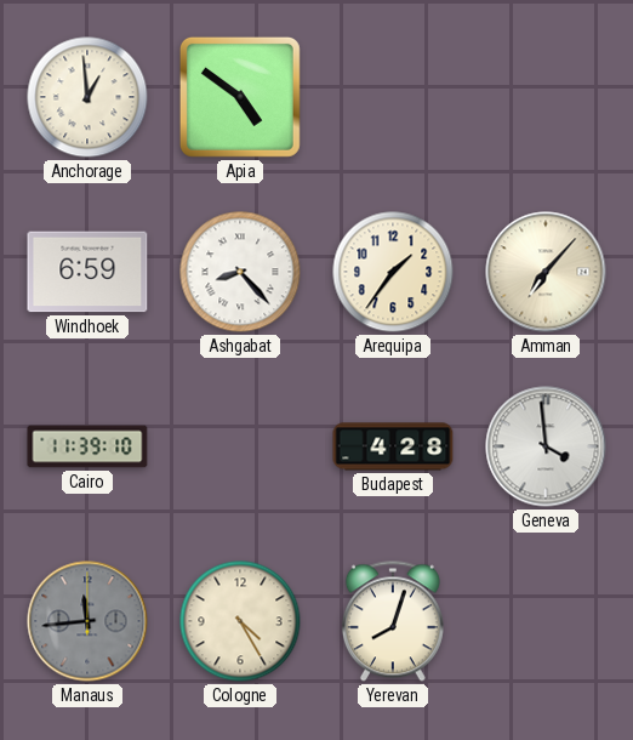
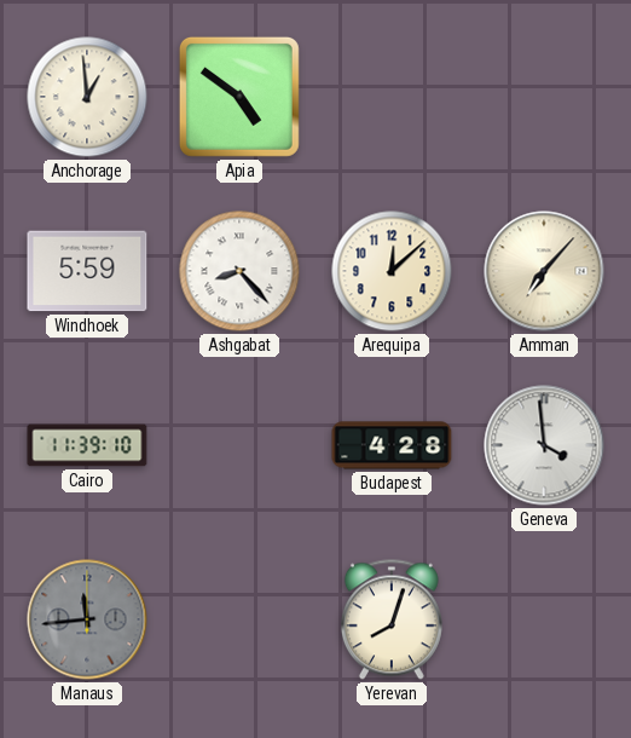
Windhoek: 6:59 -> 5:59 (87, 271)
Arequipa: 1:36 -> 12:08 (392, 271)
Cologne: 4:25 -> none (240, 621)
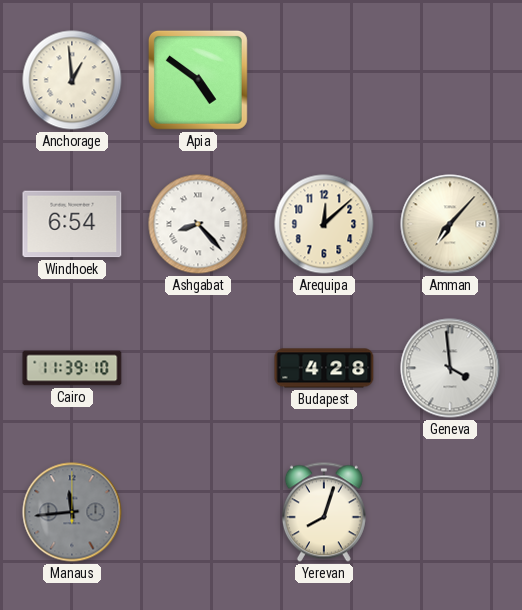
Windhoek: 5:59 -> 6:54 (72, 224)
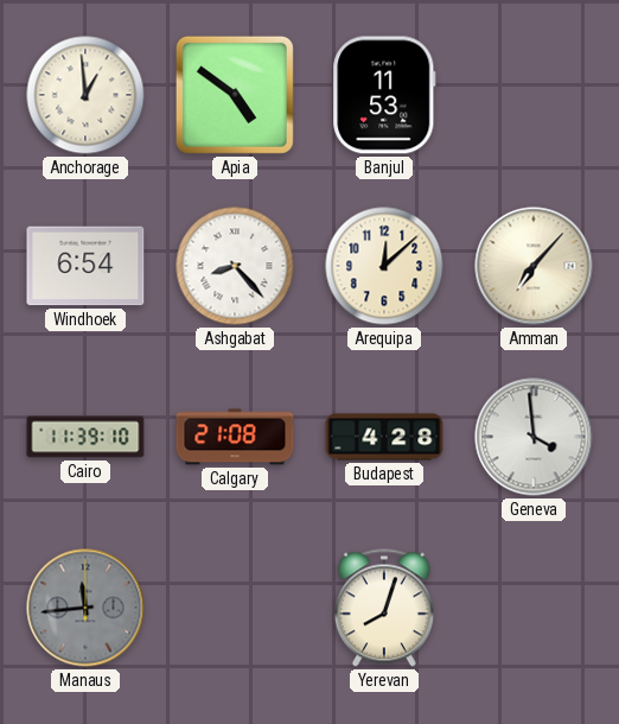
Banjul: none -> 11:53 (384, 95)
Calgary: none -> 21:08 (235, 437)
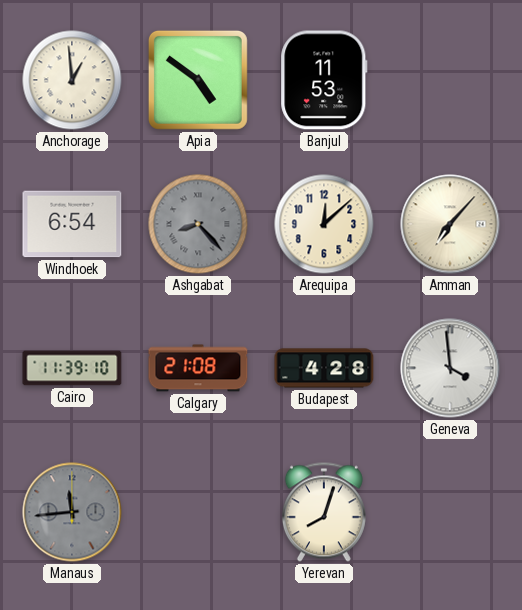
Ashgabat dial: white -> grey (198, 224)
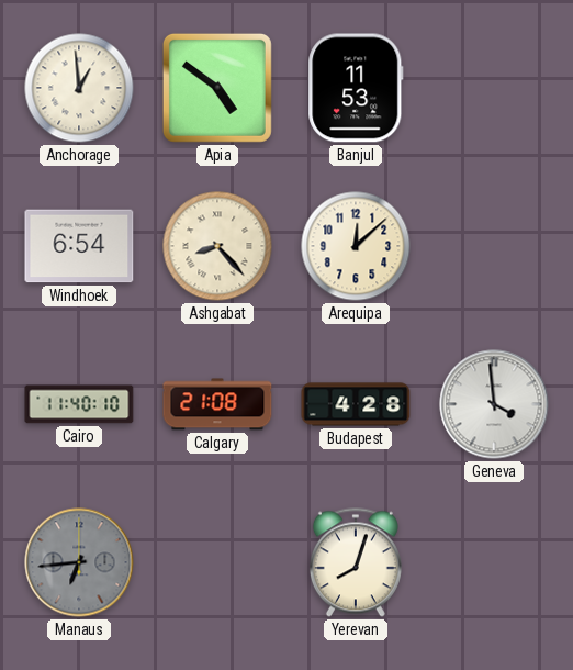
Ashgabat dial: grey -> cream (217, 246)
Amman: 7:07 -> none (450, 224)
Cairo: 11:39 -> 11:40 (79, 404)
Manaus: 11:44 -> 6:44 (79, 562)
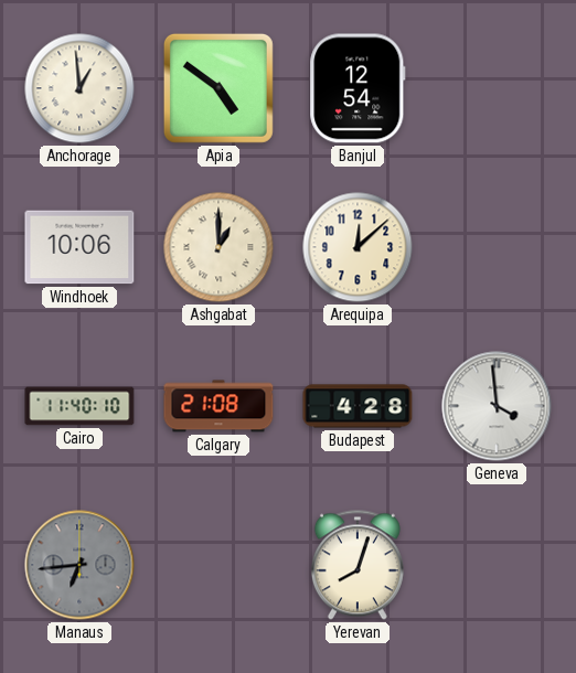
Banjul: 11:53 -> 12:54 (358, 88)
Windhoek: 6:54 -> 10:06 (79, 247)
Ashgabat: 8:23 -> 1:00 (218, 247)
